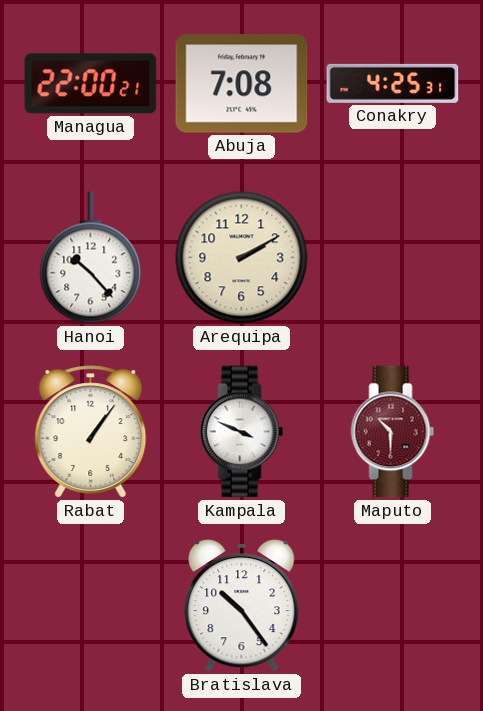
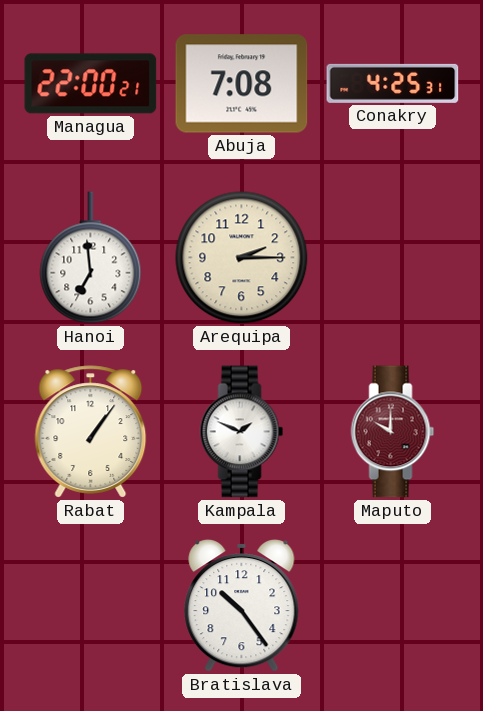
Hanoi: 10:23 -> 6:59 (91, 258)
Arequipa: 2:10 -> 2:15 (242, 258)
Kampala: 3:49 -> 1:49 (242, 432)
Maputo: 10:30 -> 10:00 (393, 432)
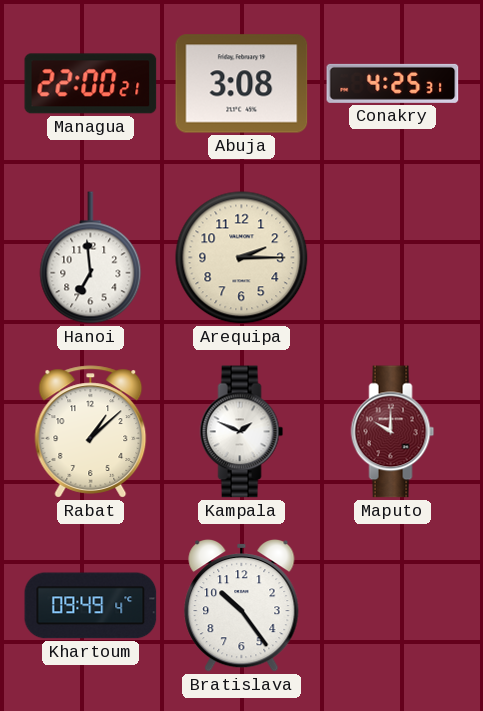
Abuja: 7:08 -> 3:08 (242, 84)
Rabat: 1:06 -> 1:08 (91, 432)
Khartoum: none -> 09:49 (91, 606)
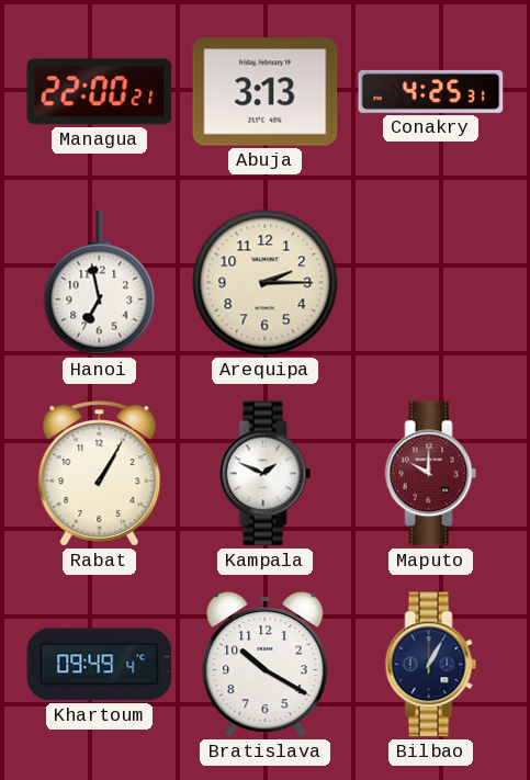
Abuja: 3:08 -> 3:13 (266, 92)
Hanoi: 6:59 -> 6:58 (100, 283)
Rabat: 1:08 -> 1:05 (100, 474)
Bratislava: 10:24 -> 10:20 (266, 665)
Bilbao: none -> 1:05 (431, 665)
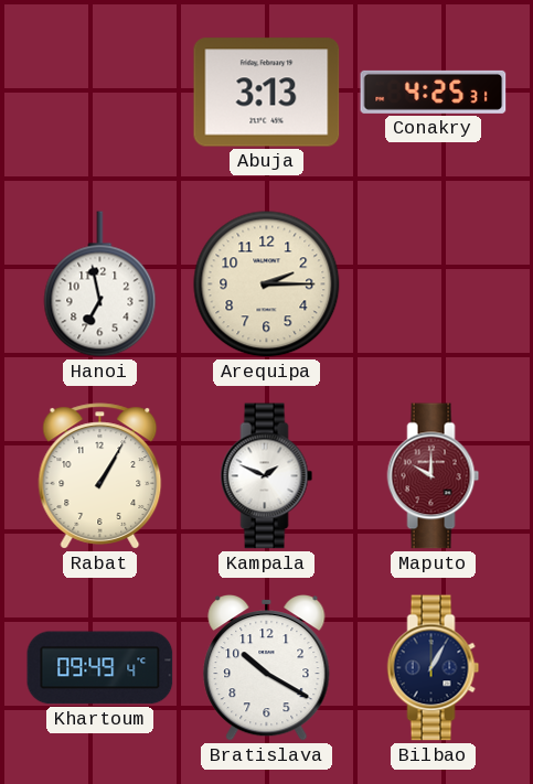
Managua: 22:00 -> none (100, 92)
